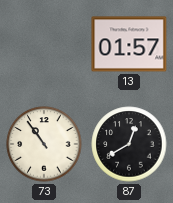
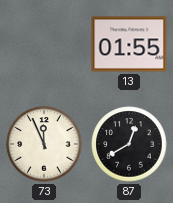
13: 01:57 -> 01:55 (129, 44)
73: 10:54 -> 11:56 (44, 144)
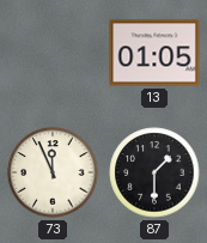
13: 01:55 -> 01:05 (154, 53)
87: 12:40 -> 1:30 (154, 172)
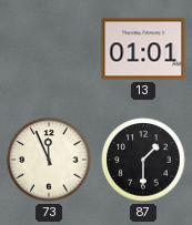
13: 01:05 -> 01:01 (143, 49)
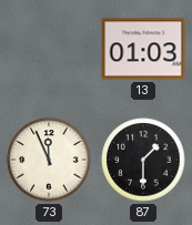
13: 01:01 -> 01:03 (143, 49)
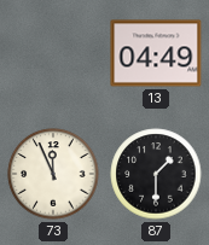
13: 01:03 -> 04:49 (156, 53)
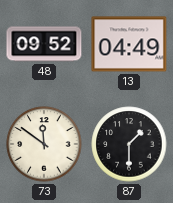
48: none -> 09:52 (44, 44)
73: 11:56 -> 11:51 (44, 144)
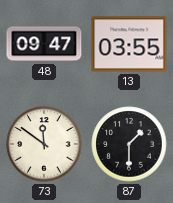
48: 09:52 -> 09:47 (44, 44)
13: 04:49 -> 03:55 (129, 44)
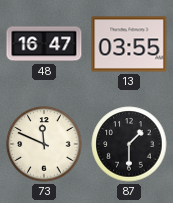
48: 09:47 -> 16:47 (44, 44)
73: 11:51 -> 11:49 (44, 144)
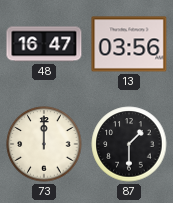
13: 03:55 -> 03:56 (129, 44)
73: 11:49 -> 12:00 (44, 144)
